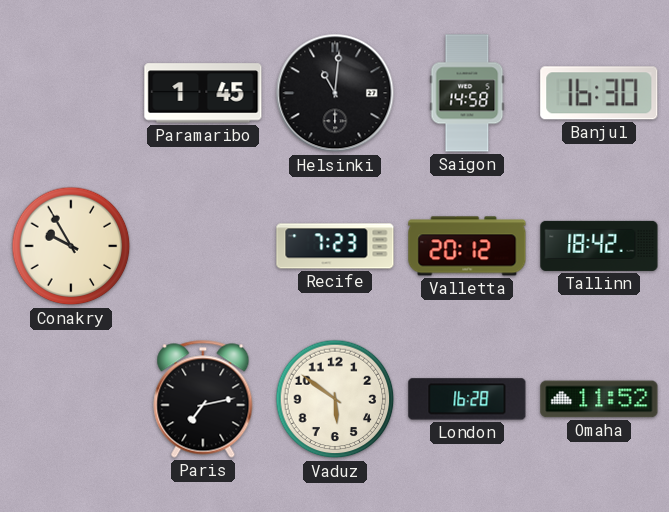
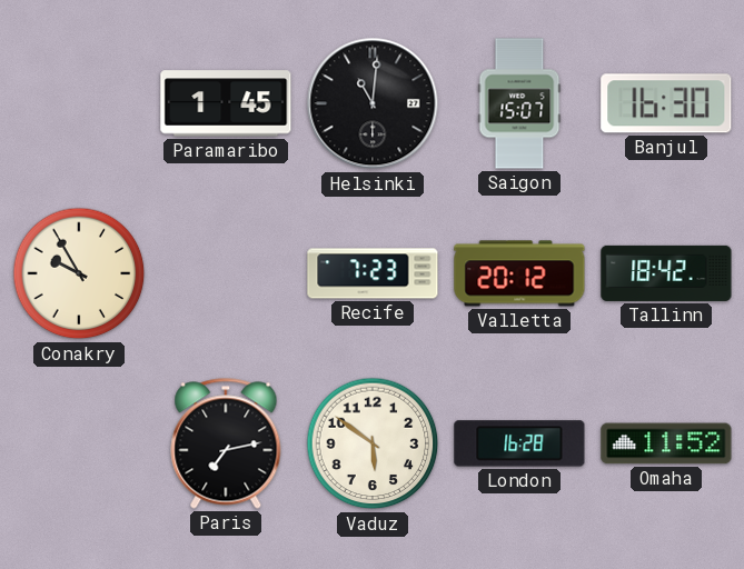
Saigon: 14:58 -> 15:07 (519, 103)
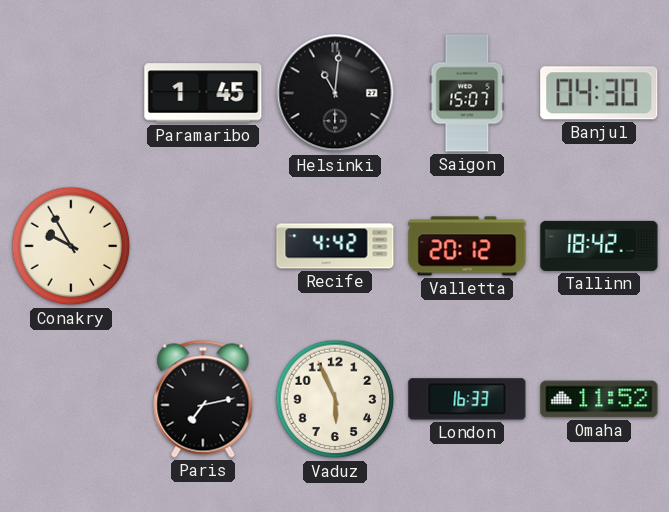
Banjul: 16:30 -> 04:30 (599, 93)
Recife: 7:23 -> 4:42 (335, 246)
Vaduz: 5:51 -> 5:56 (335, 399)
London: 16:28 -> 16:33 (467, 399)
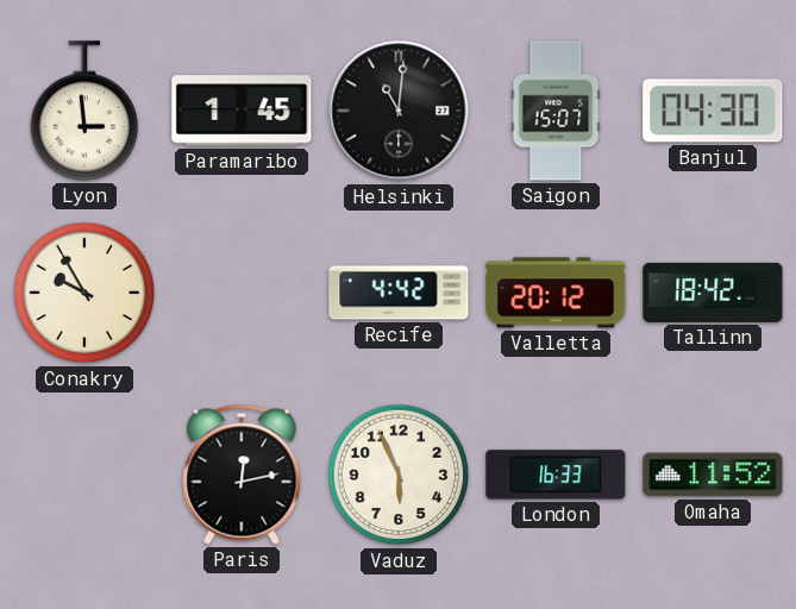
Lyon: none -> 2:59 (84, 111)
Paris: 7:13 -> 12:13 (242, 475)
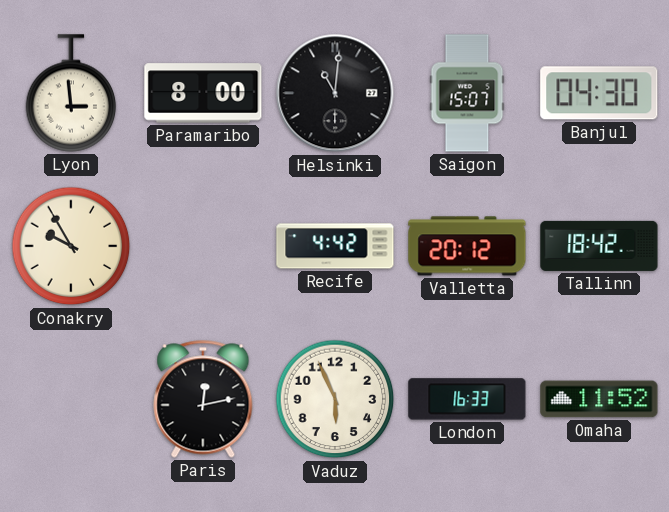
Paramaribo: 1:45 -> 8:00 (203, 93)
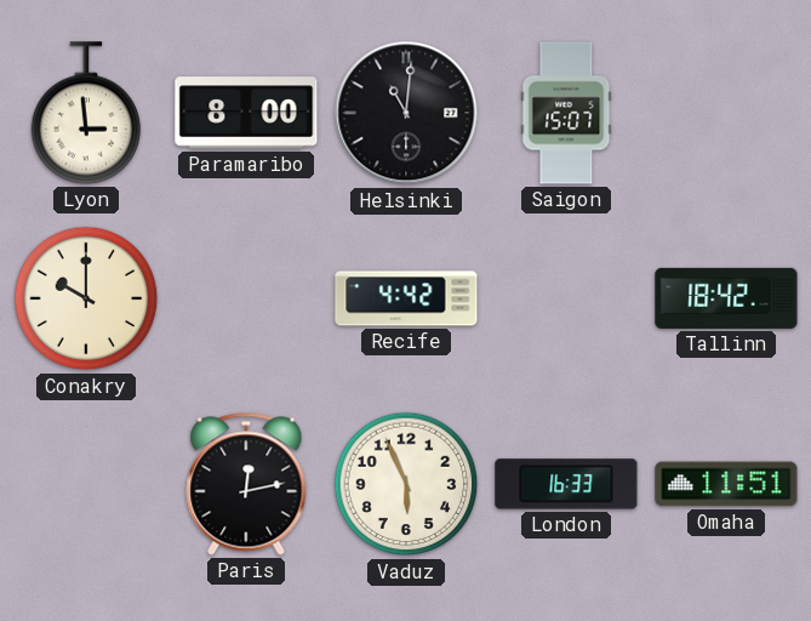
Banjul: 04:30 -> none (599, 93)
Conakry: 9:55 -> 10:00 (86, 298)
Valletta: 20:12 -> none (467, 246)
Omaha: 11:52 -> 11:51 (726, 484)
